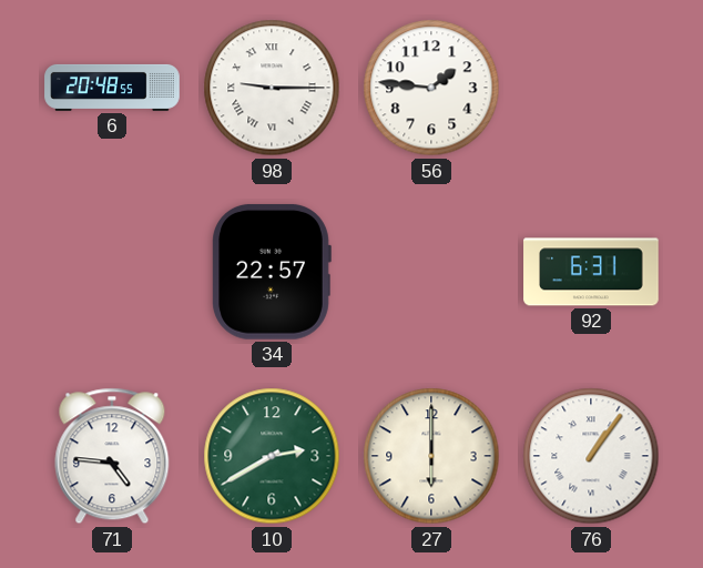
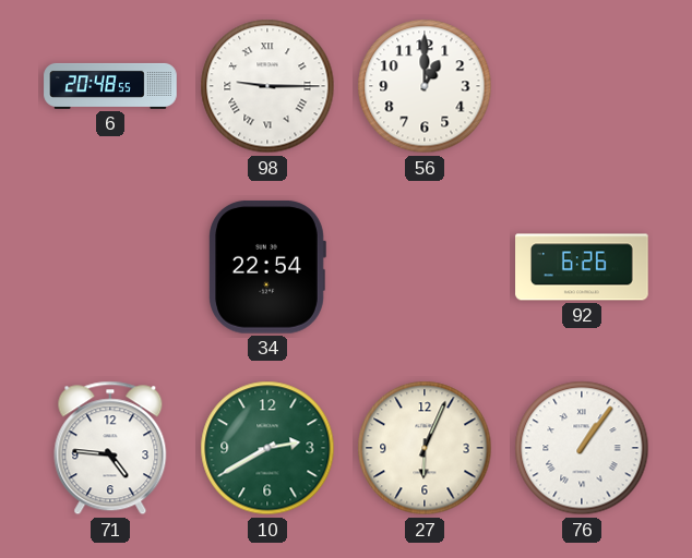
56: 1:46 -> 1:00 (425, 86)
34: 22:57 -> 22:54 (267, 267)
92: 6:31 -> 6:26 (582, 267)
27: 6:00 -> 6:04 (425, 448)
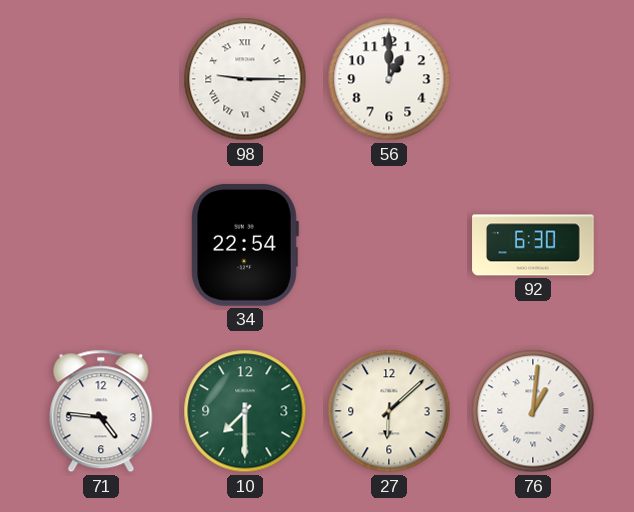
6: 20:48 -> none (110, 86)
92: 6:26 -> 6:30 (533, 245)
10: 2:40 -> 7:30 (245, 411)
27: 6:04 -> 6:08 (389, 411)
76: 1:06 -> 1:01 (533, 411)
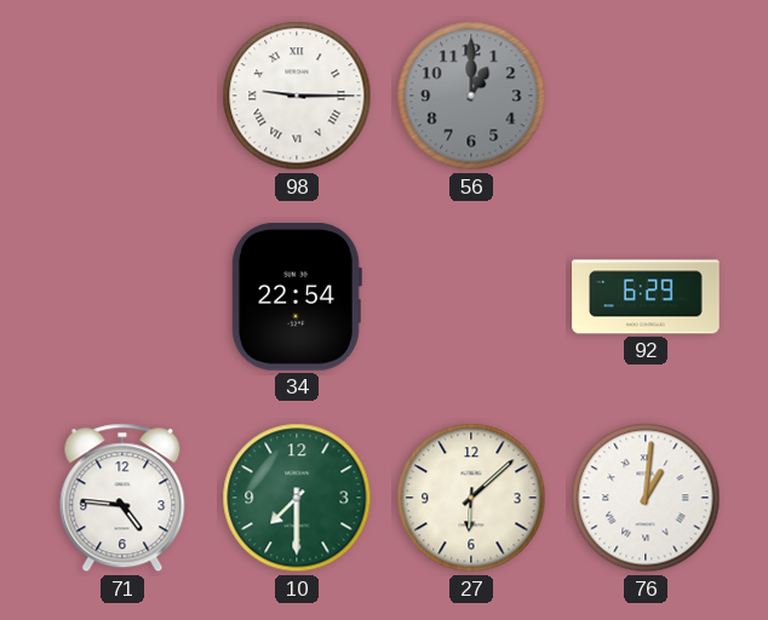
56 dial: white -> grey (471, 96)
92: 6:30 -> 6:29 (646, 297)
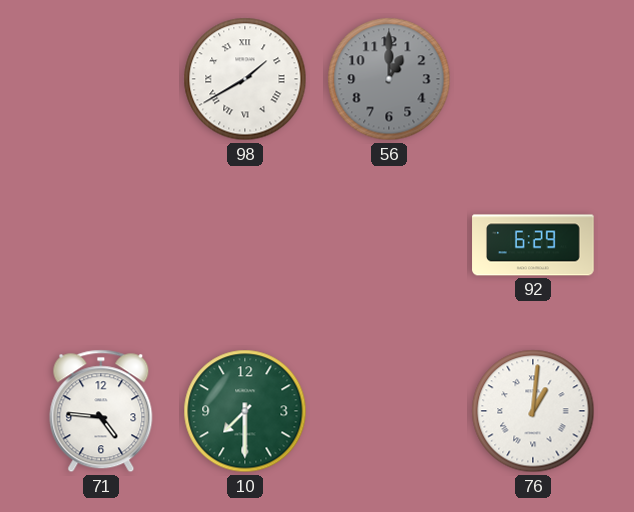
98: 9:15 -> 1:40 (245, 79)
34: 22:54 -> none (297, 297)
27: 6:08 -> none (471, 498)
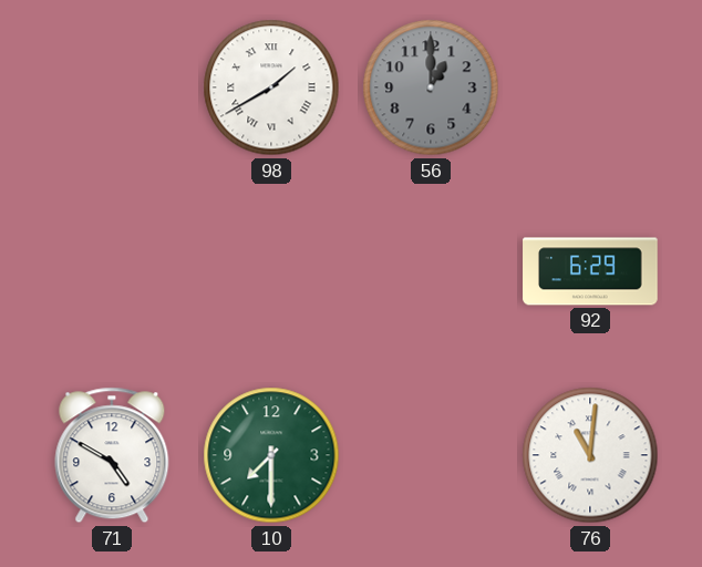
71: 4:46 -> 4:50 (112, 455)
76: 1:01 -> 11:01 (590, 455)
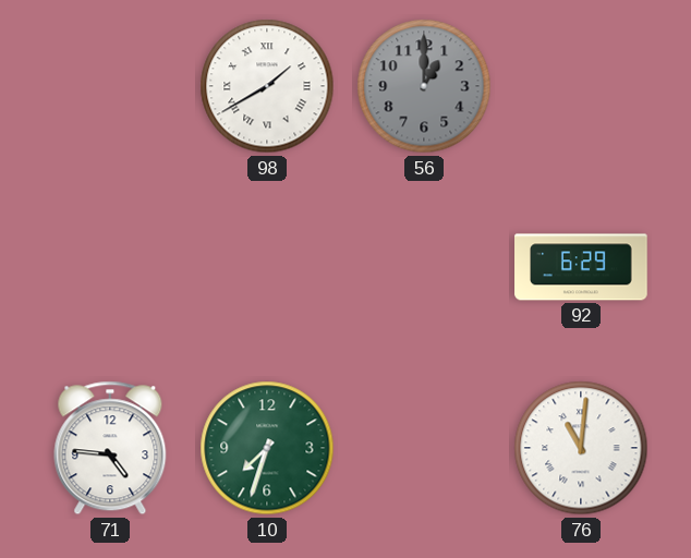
71: 4:50 -> 4:46 (110, 448)
10: 7:30 -> 7:33 (267, 448)
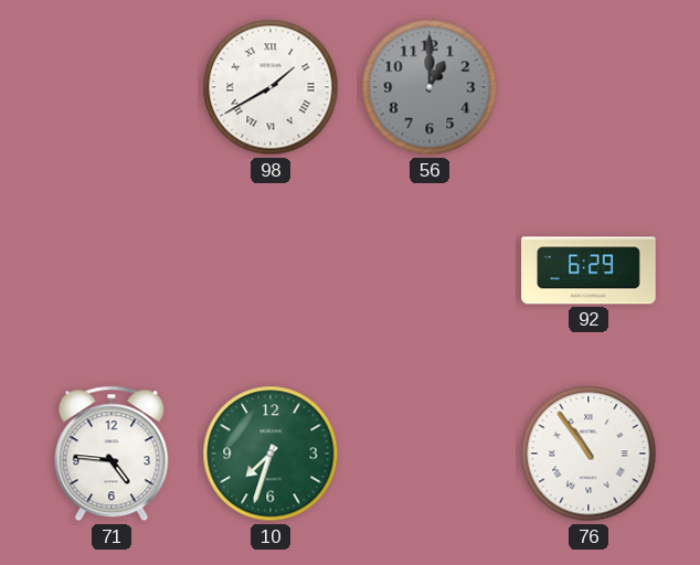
76: 11:01 -> 10:54 (588, 454)
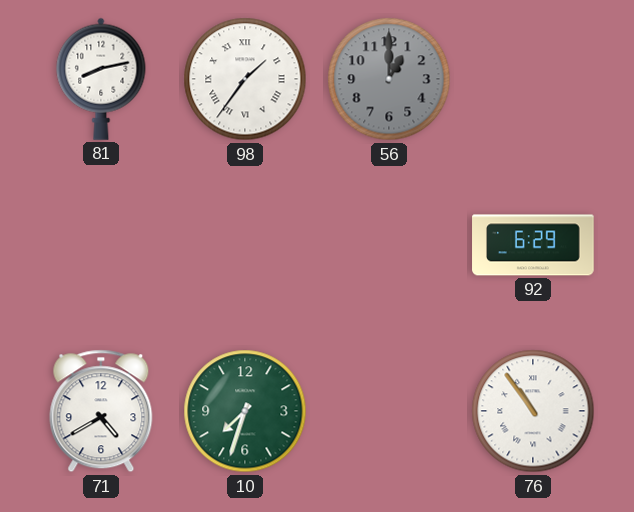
81: none -> 8:13 (101, 79)
98: 1:40 -> 1:36 (245, 79)
71: 4:46 -> 4:40 (101, 411)
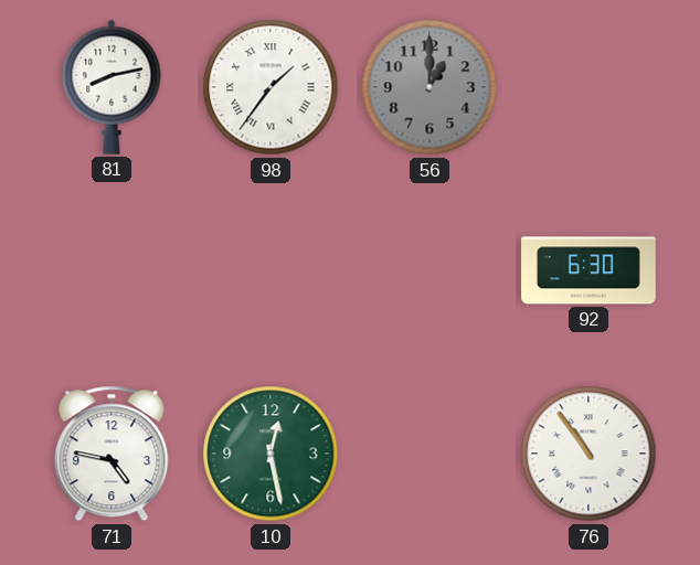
92: 6:29 -> 6:30 (588, 270)
71: 4:40 -> 4:47 (112, 454)
10: 7:33 -> 12:28 (271, 454)
